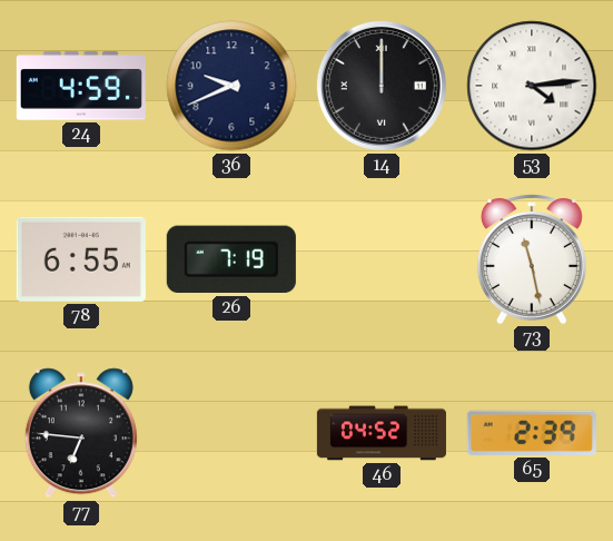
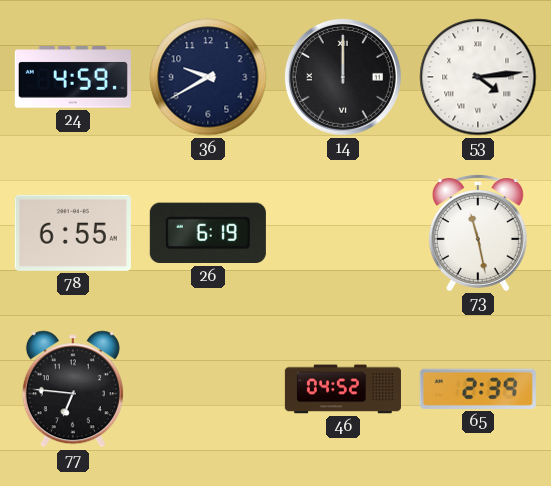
36: 9:41 -> 9:40 (208, 77)
26: 7:19 -> 6:19 (208, 233)
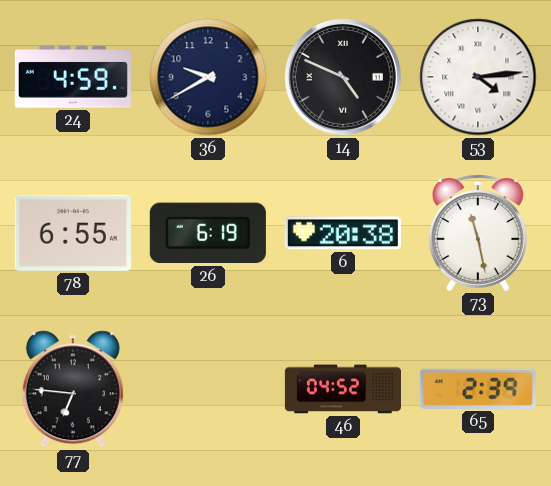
14: 12:00 -> 4:49 (343, 77)
6: none -> 20:38 (343, 233)
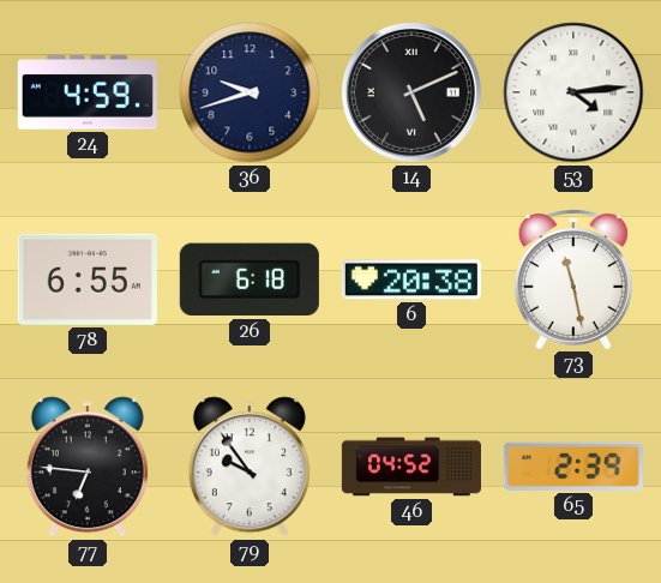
36: 9:40 -> 9:42 (250, 92)
14: 4:49 -> 5:11 (411, 92)
26: 6:19 -> 6:18 (250, 280)
79: none -> 9:54 (250, 467)
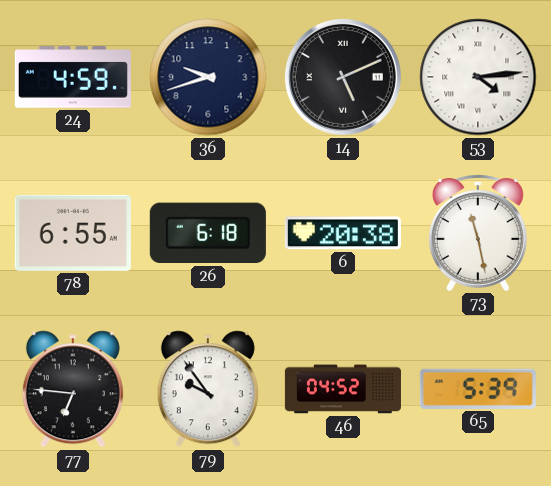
65: 2:39 -> 5:39 (478, 389)
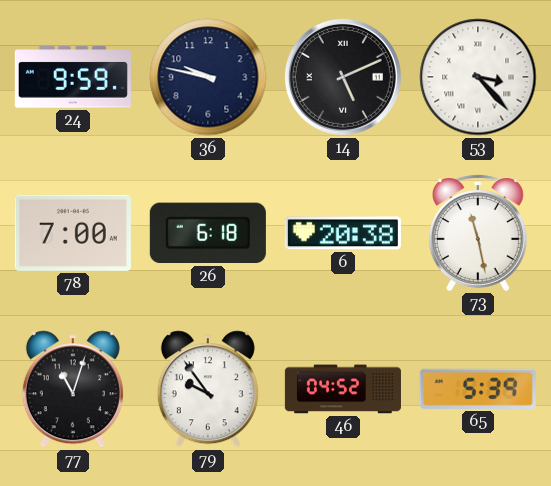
24: 4:59 -> 9:59 (73, 77)
36: 9:42 -> 9:47 (208, 77)
53: 4:14 -> 3:23 (478, 77)
78: 6:55 -> 7:00 (73, 233)
77: 6:46 -> 11:03 (73, 389)
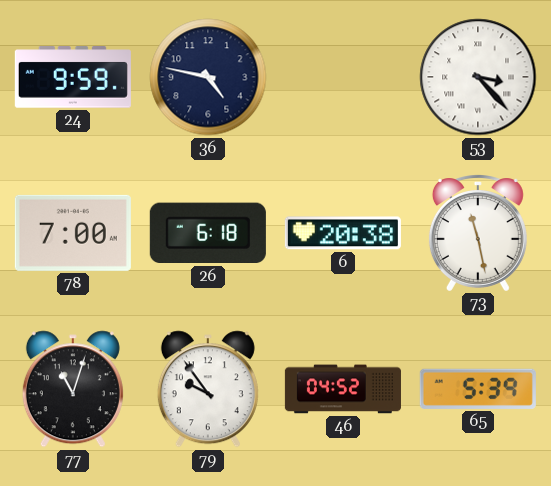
36: 9:47 -> 4:47 (208, 77)
14: 5:11 -> none (343, 77)
